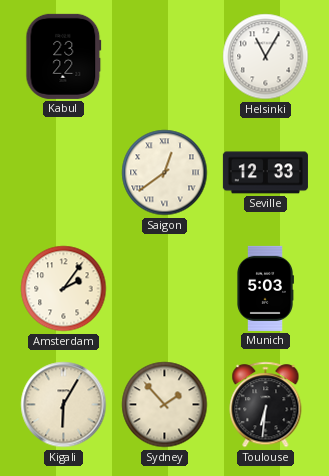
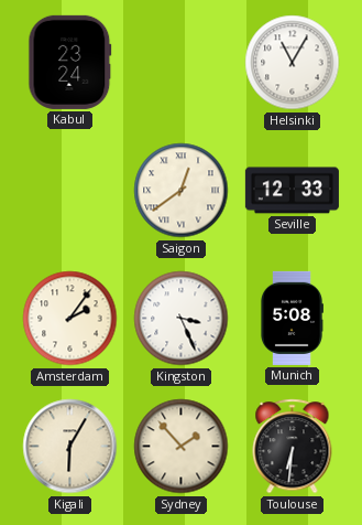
Kabul: 23:22 -> 23:24 (70, 62)
Kingston: none -> 3:26 (182, 319)
Munich: 5:03 -> 5:08 (293, 318)
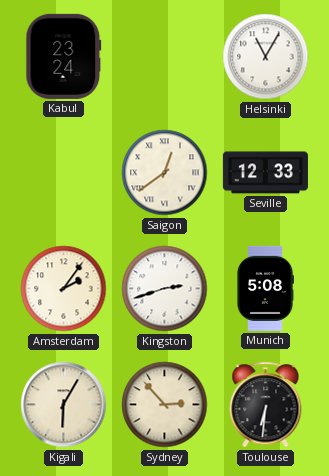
Kingston: 3:26 -> 2:42 (165, 289)
Sydney: 1:53 -> 2:53 (165, 405)
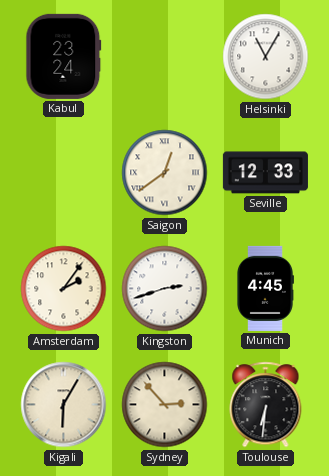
Munich: 5:08 -> 4:45 (266, 288)
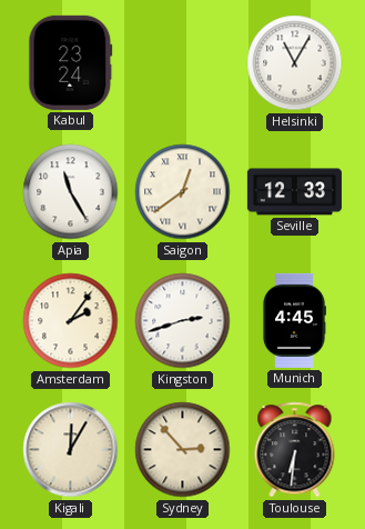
Apia: none -> 11:25 (71, 192)
Kigali: 6:05 -> 12:05 (71, 450)
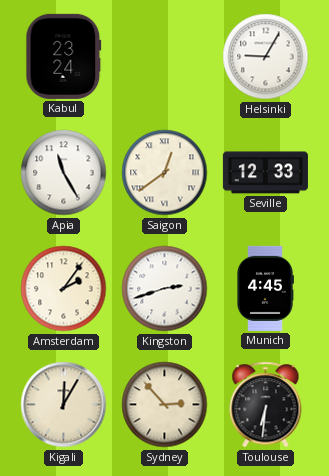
Helsinki: 11:05 -> 9:05 (266, 57)
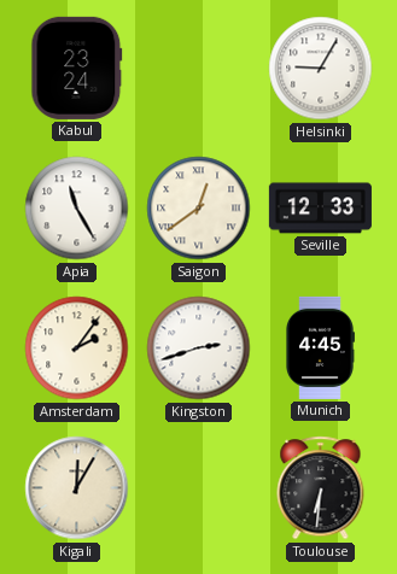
Sydney: 2:53 -> none (165, 405)
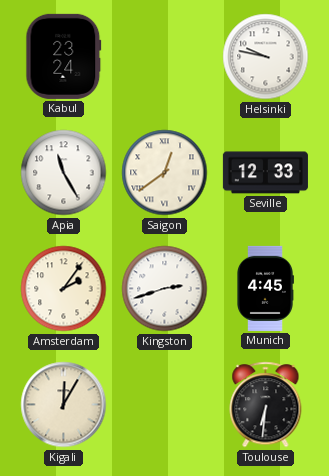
Helsinki: 9:05 -> 9:47 (266, 57)
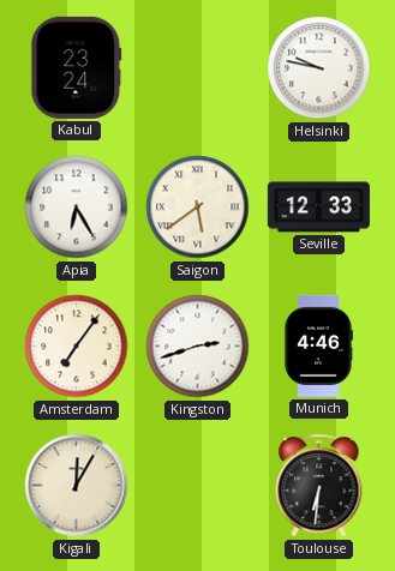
Apia: 11:25 -> 6:25 (77, 208)
Saigon: 12:39 -> 5:39 (198, 208)
Amsterdam: 2:06 -> 7:06 (77, 347)
Munich: 4:45 -> 4:46 (319, 345)
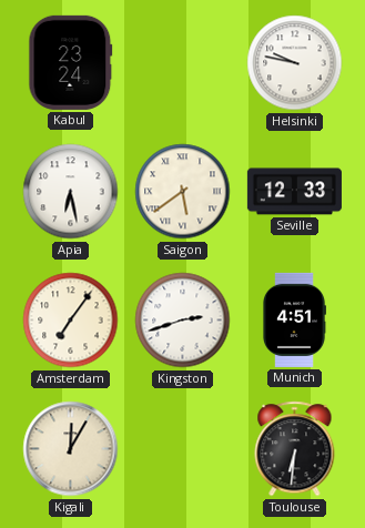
Apia: 6:25 -> 6:28 (71, 192)
Munich: 4:46 -> 4:51 (295, 319)
